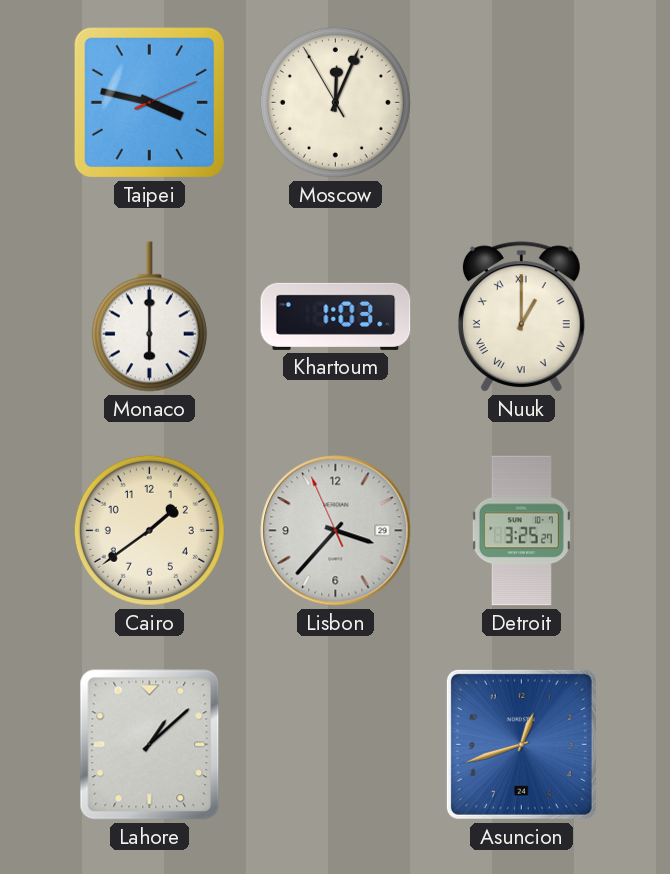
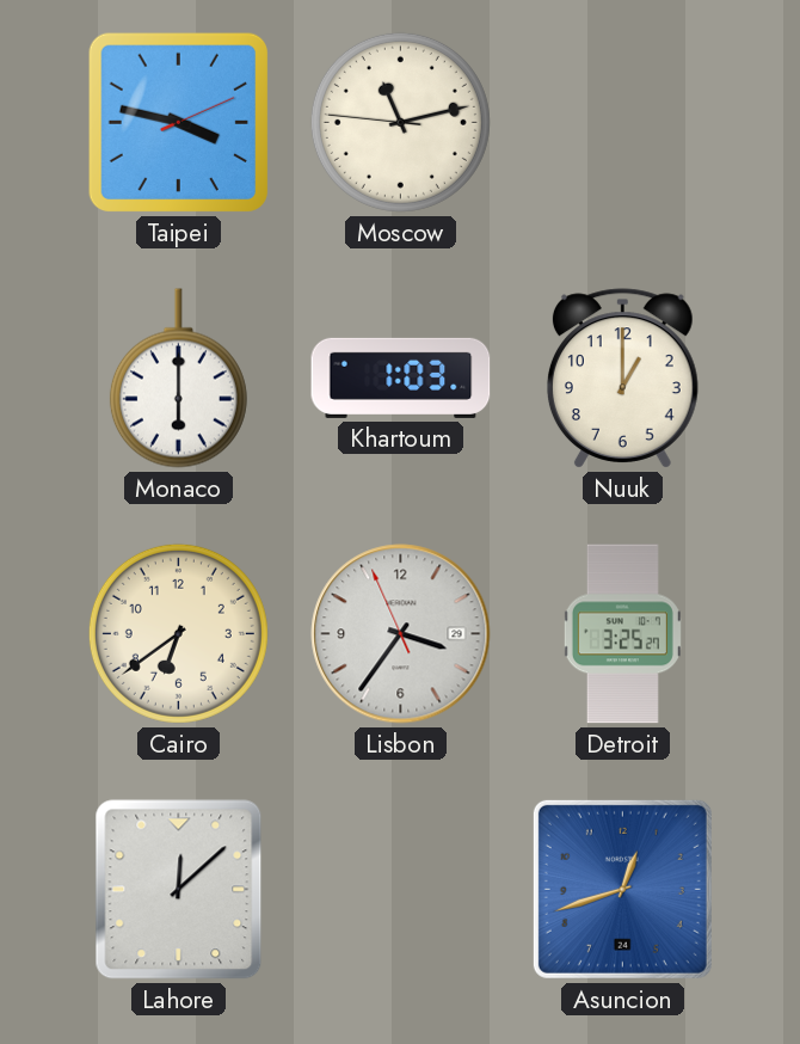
Moscow: 12:03 -> 11:12 (400, 122)
Nuuk numerals: Roman -> Arabic (622, 379)
Cairo: 1:39 -> 6:39 (178, 633)
Lisbon: 3:36 -> 3:35 (401, 634)
Lahore: 1:08 -> 12:08 (179, 890)
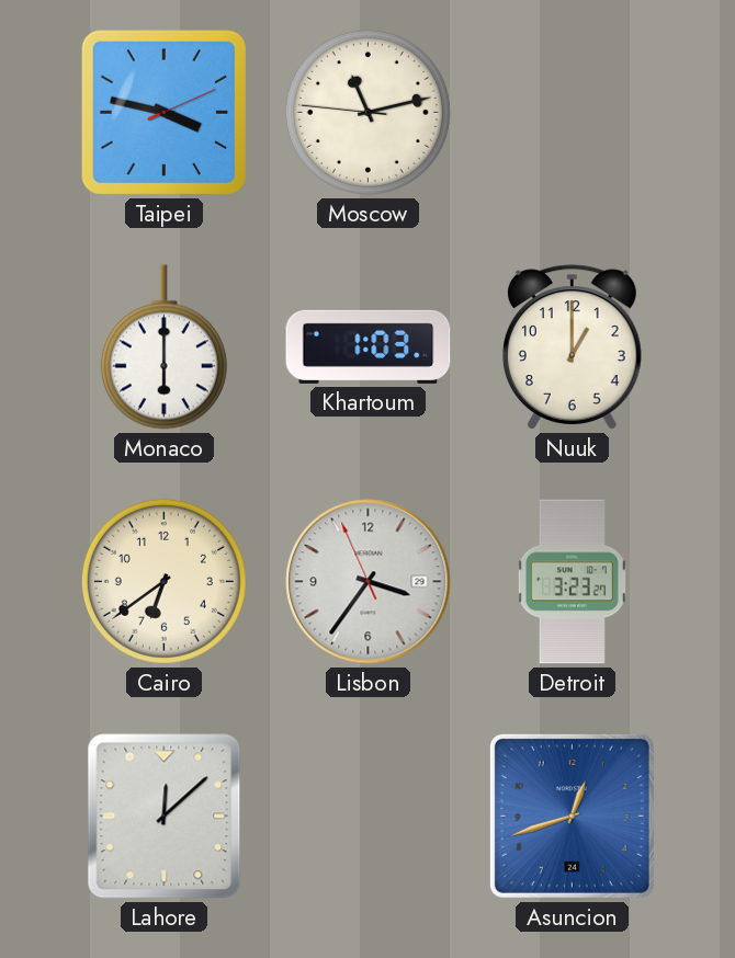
Detroit: 3:25 -> 3:23 (572, 582)
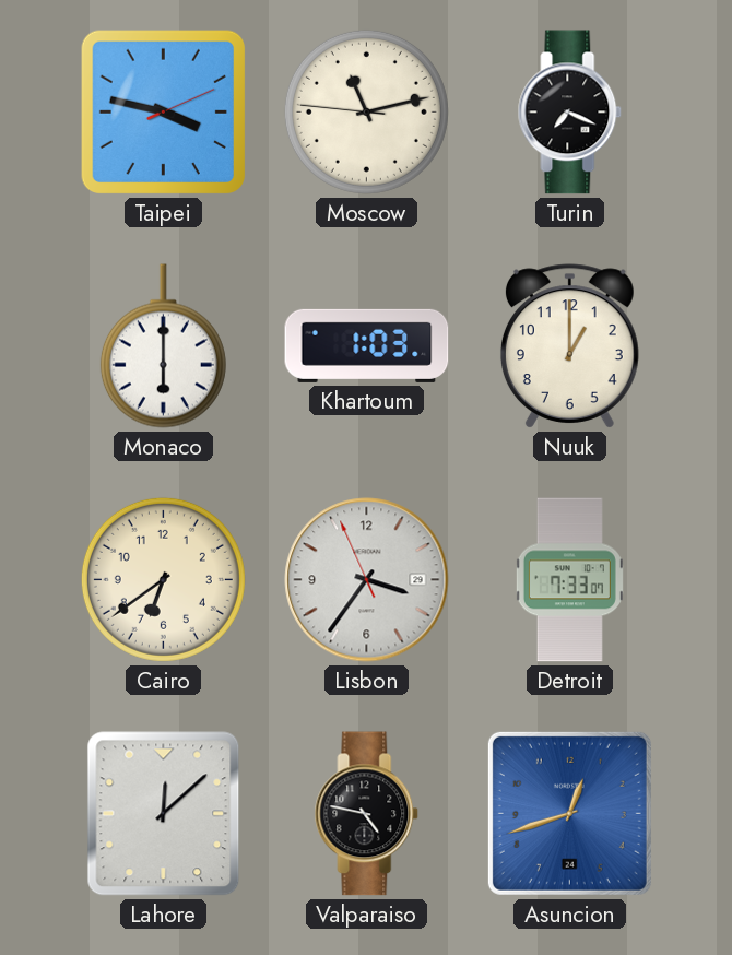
Turin: none -> 7:19 (570, 113)
Detroit: 3:23 -> 7:33 (569, 580)
Valparaiso: none -> 4:47 (367, 814)
